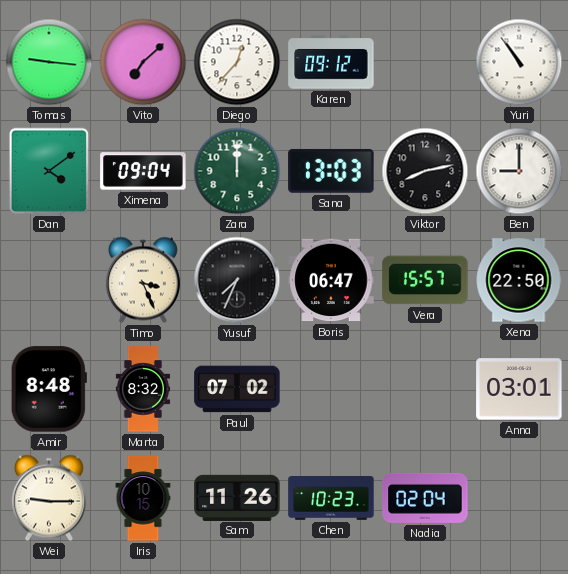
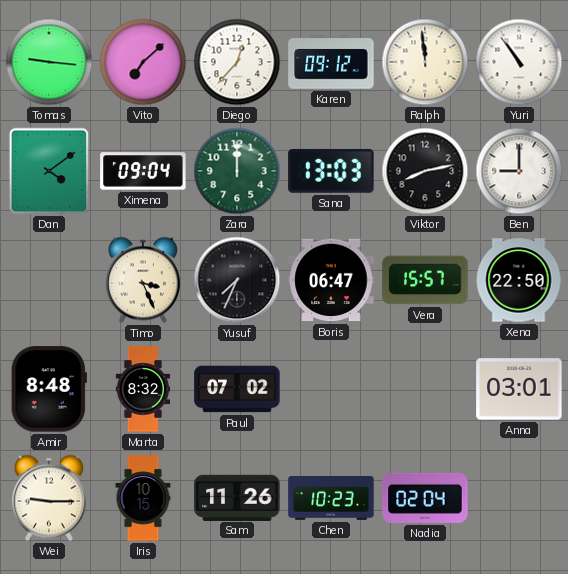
Ralph: none -> 11:59 (425, 62)
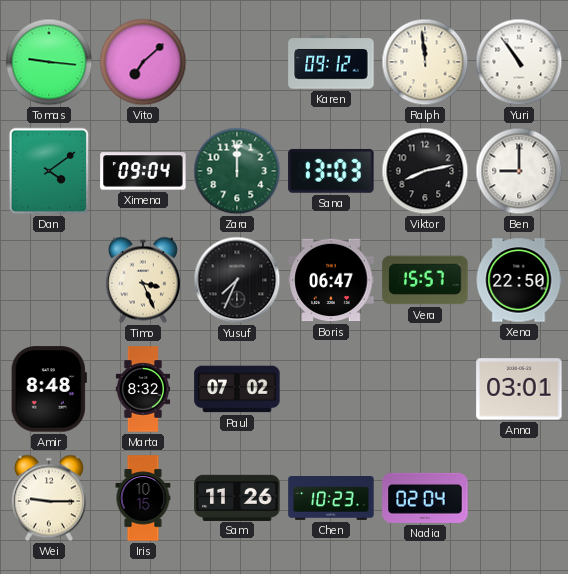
Diego: 12:37 -> none (237, 62)
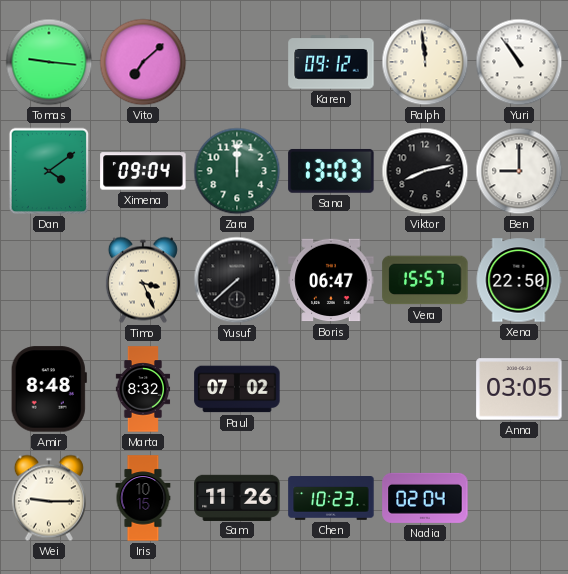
Yusuf: 7:34 -> 7:38 (237, 280)
Anna: 03:01 -> 03:05 (519, 389)
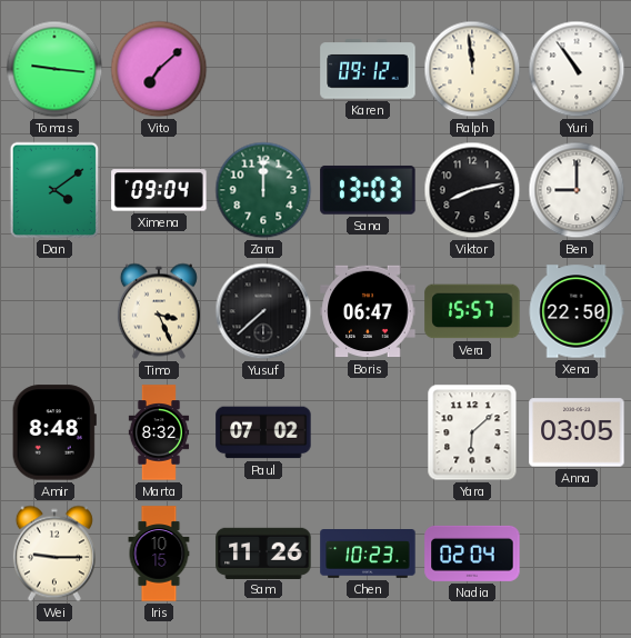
Yara: none -> 6:08 (472, 432)
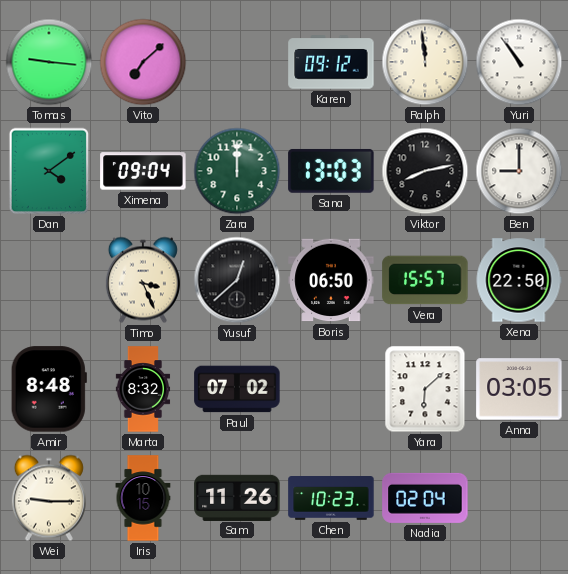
Yusuf: 7:38 -> 12:38 (237, 280)
Boris: 06:47 -> 06:50 (331, 280)
